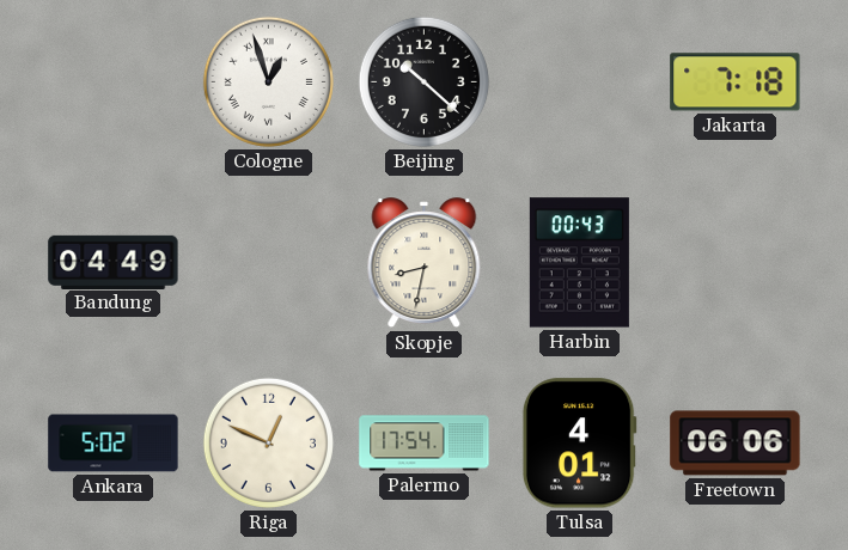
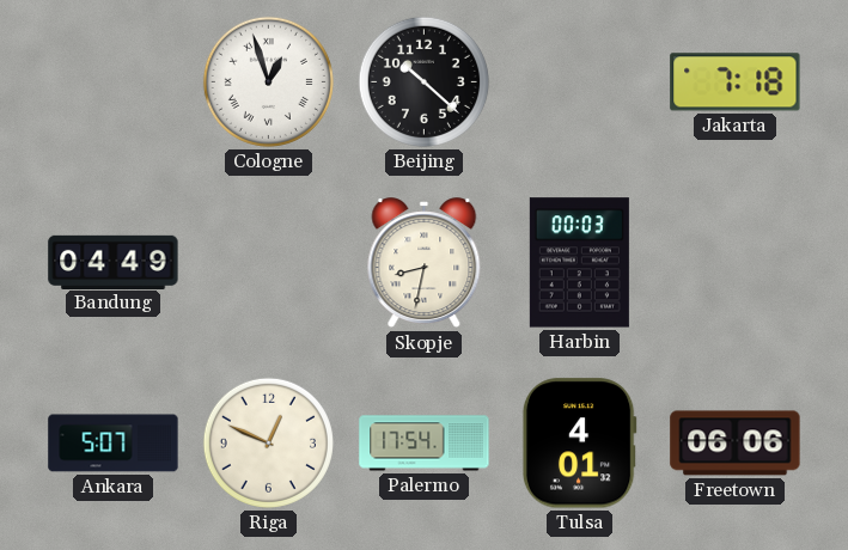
Harbin: 00:43 -> 00:03 (579, 263)
Ankara: 5:02 -> 5:07 (114, 444)
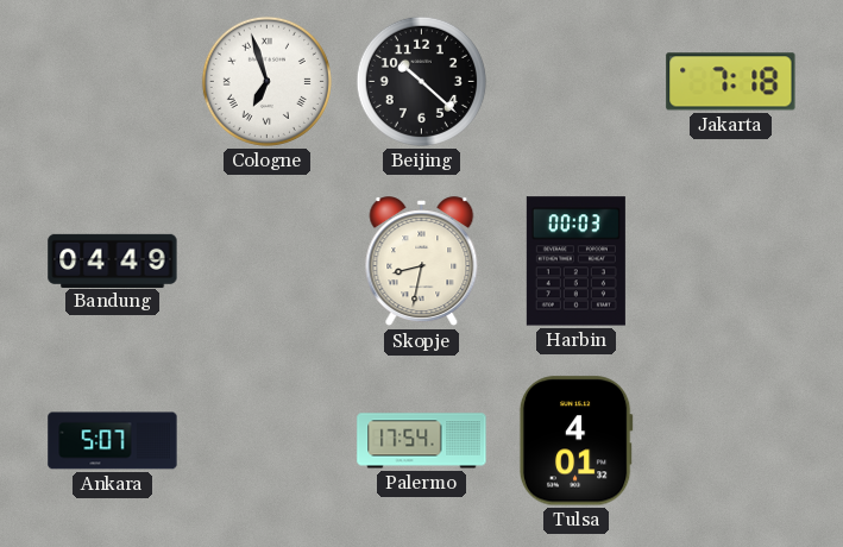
Cologne: 12:57 -> 6:57 (266, 81)
Riga: 12:49 -> none (268, 442)
Freetown: 06:06 -> none (736, 444)
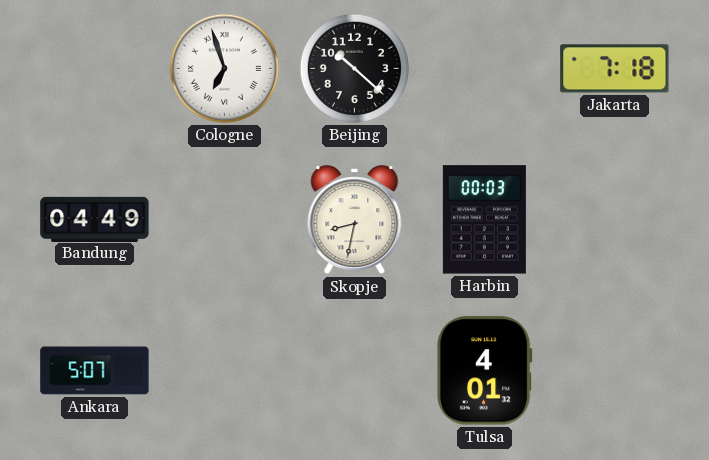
Palermo: 17:54 -> none (422, 441)
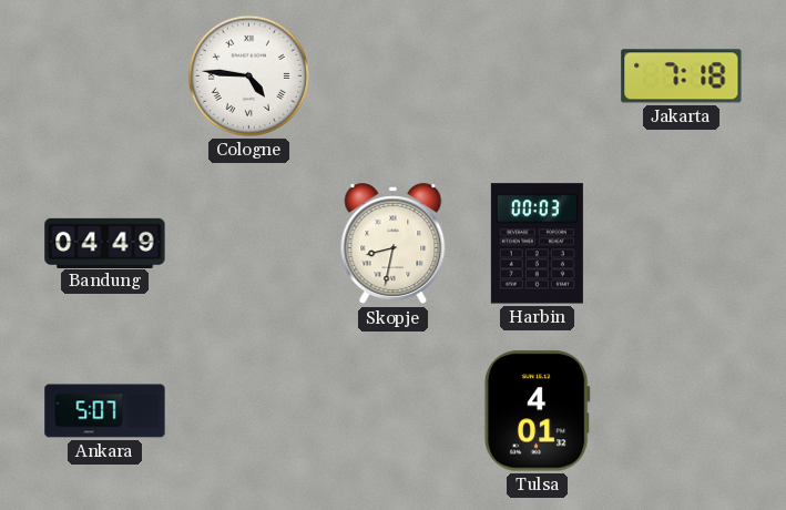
Cologne: 6:57 -> 4:46 (248, 75)
Beijing: 10:22 -> none (354, 68)
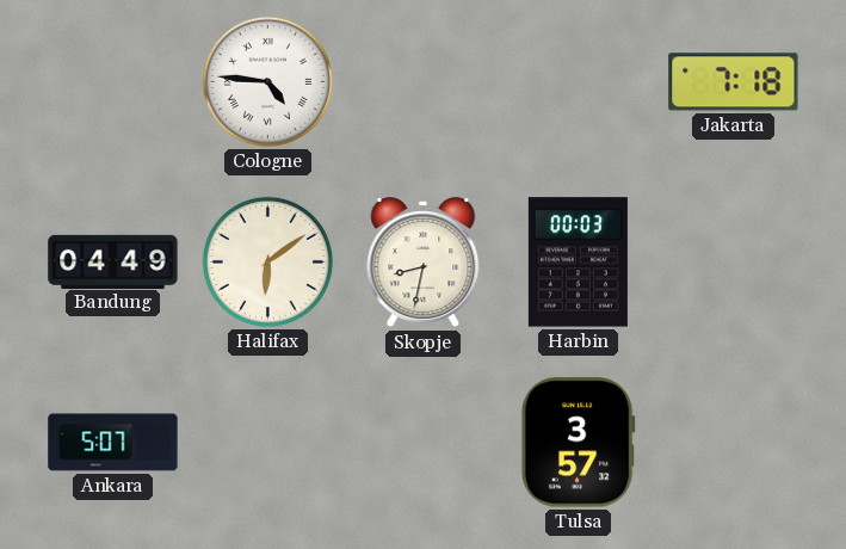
Halifax: none -> 6:09 (267, 261)
Tulsa: 4:01 -> 3:57 (578, 443)
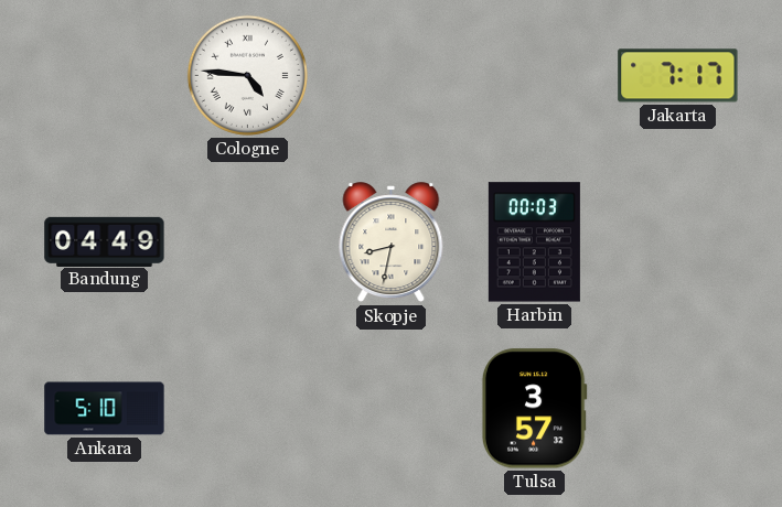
Jakarta: 7:18 -> 7:17 (678, 76)
Halifax: 6:09 -> none (267, 261)
Ankara: 5:07 -> 5:10 (105, 409)
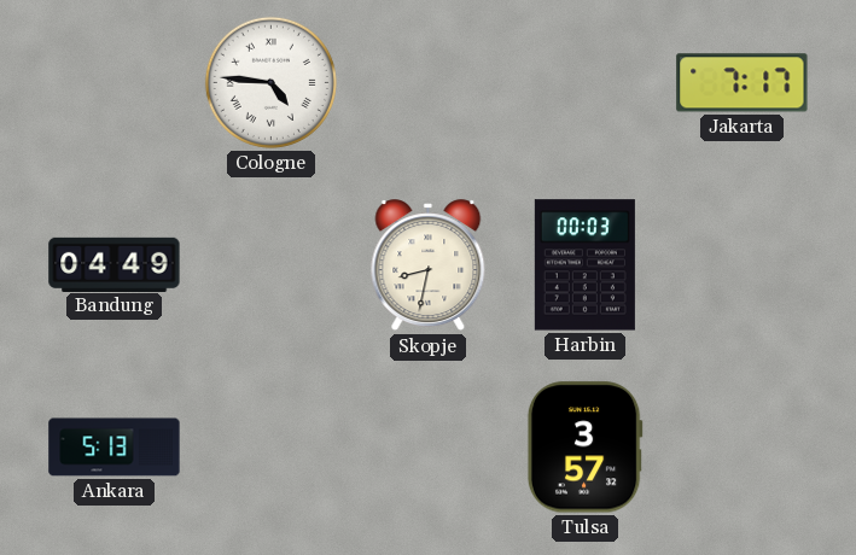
Ankara: 5:10 -> 5:13 (115, 448)
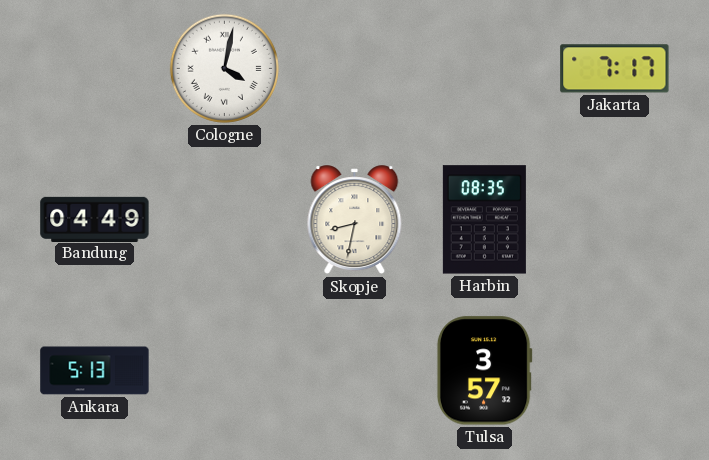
Cologne: 4:46 -> 4:02 (224, 68)
Harbin: 00:03 -> 08:35 (484, 220)
